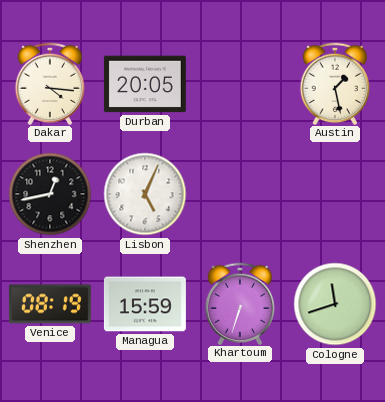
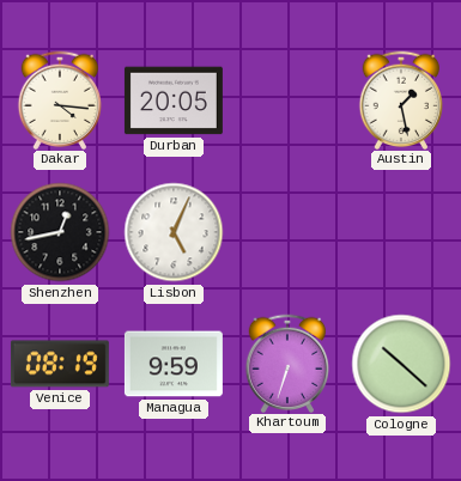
Managua: 15:59 -> 9:59 (174, 364)
Cologne: 11:42 -> 10:22 (401, 364)
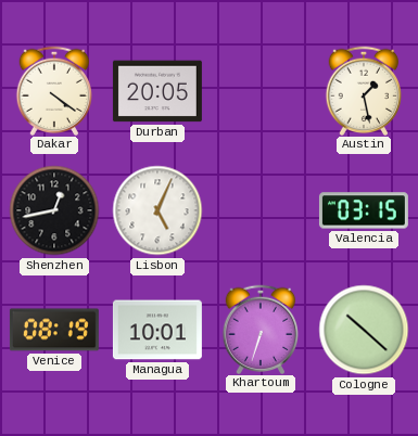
Dakar: 4:16 -> 4:21 (54, 90)
Valencia: none -> 03:15 (364, 210)
Managua: 9:59 -> 10:01 (157, 330)
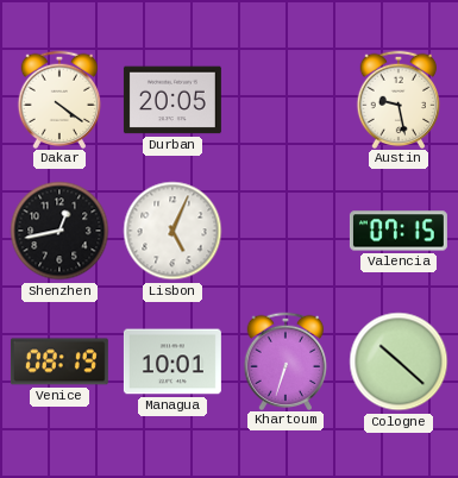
Austin: 1:28 -> 9:28 (399, 99)
Valencia: 03:15 -> 07:15 (399, 231)
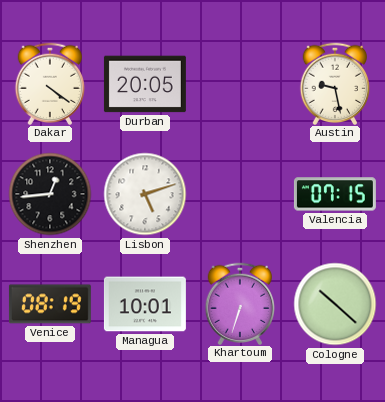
Shenzhen: 12:43 -> 12:44 (50, 194)
Lisbon: 5:04 -> 5:12 (145, 194)
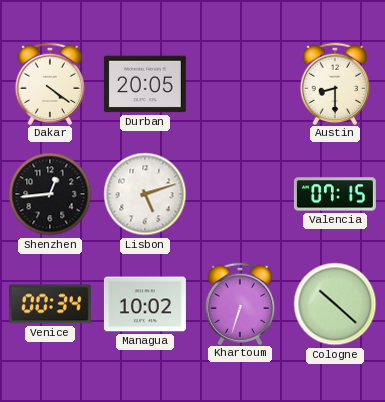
Austin: 9:28 -> 8:30 (335, 83)
Venice: 08:19 -> 00:34 (50, 304)
Managua: 10:01 -> 10:02 (145, 304)
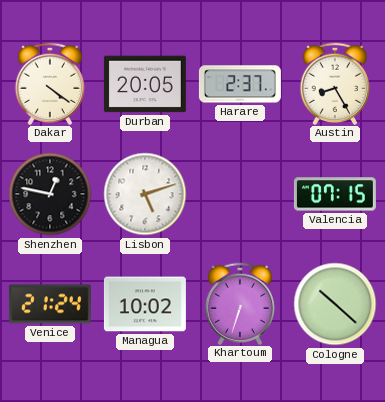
Harare: none -> 2:37 (240, 84)
Austin: 8:30 -> 8:25 (335, 83)
Shenzhen: 12:44 -> 12:47 (50, 194)
Venice: 00:34 -> 21:24 (50, 304)
